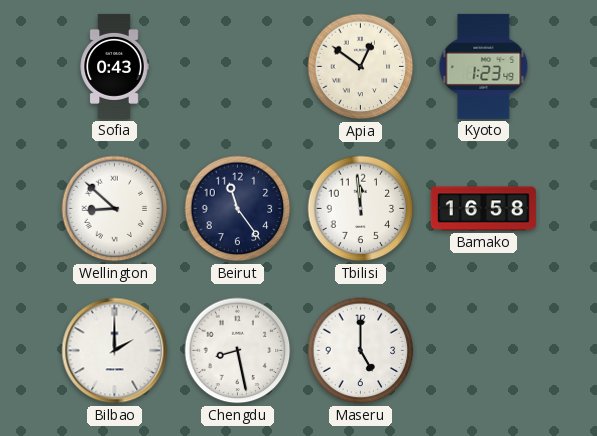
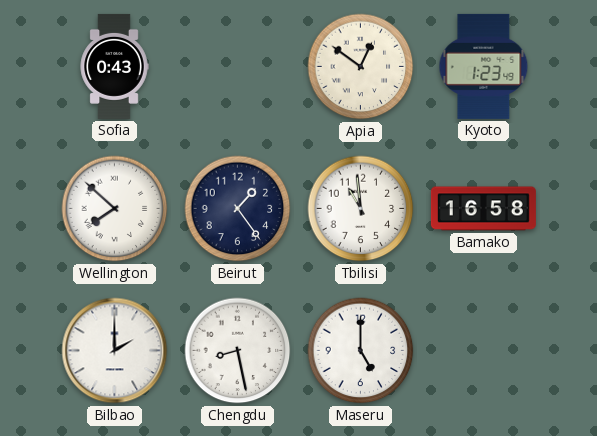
Wellington: 8:52 -> 7:52 (115, 209)
Beirut: 11:24 -> 1:24 (238, 209)
Tbilisi: 11:59 -> 10:59 (361, 209)
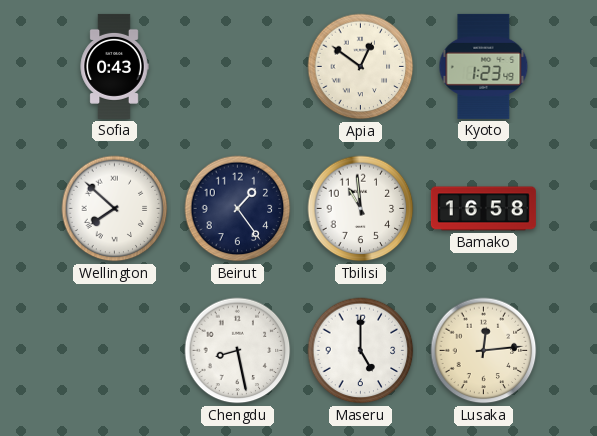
Bilbao: 2:00 -> none (115, 351)
Lusaka: none -> 12:14 (484, 351)
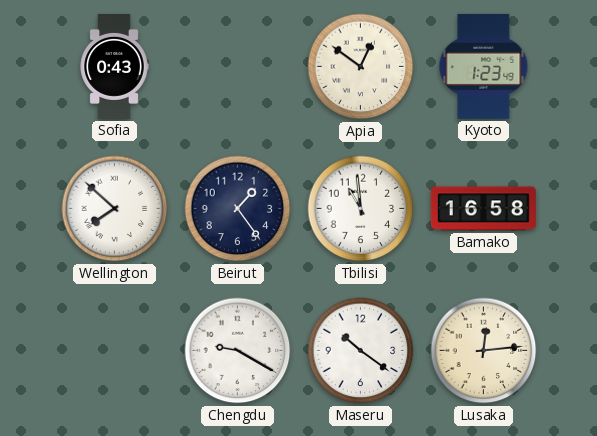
Chengdu: 8:28 -> 9:20 (238, 351)
Maseru: 5:00 -> 10:21 (361, 351)
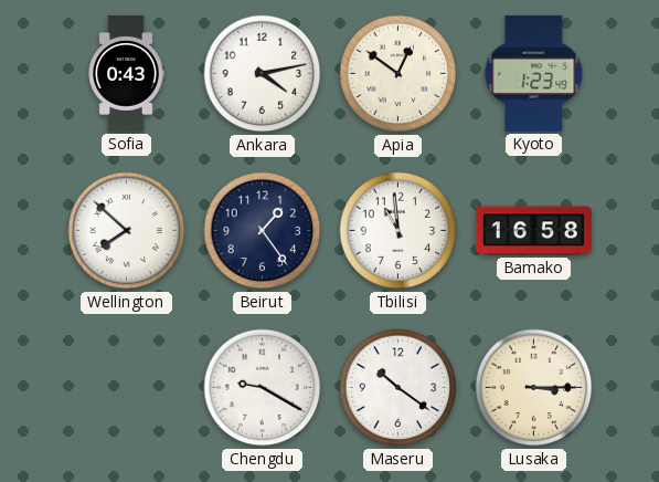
Ankara: none -> 4:13 (263, 74)
Lusaka: 12:14 -> 3:15 (534, 388)
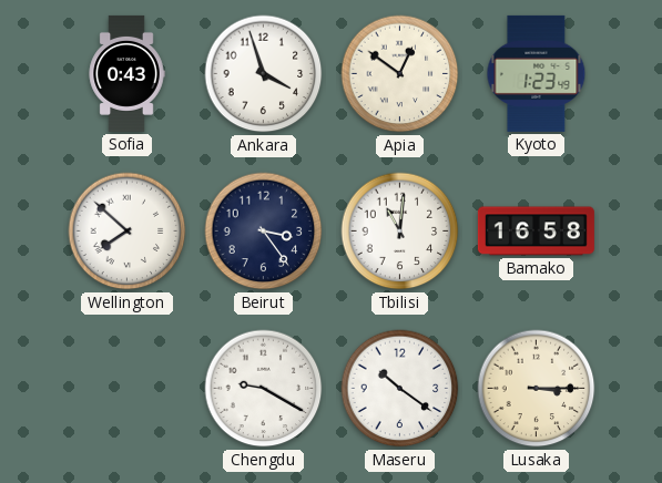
Ankara: 4:13 -> 3:57 (264, 74)
Beirut: 1:24 -> 3:24 (264, 232)
Tbilisi: 10:59 -> 11:01 (400, 232)
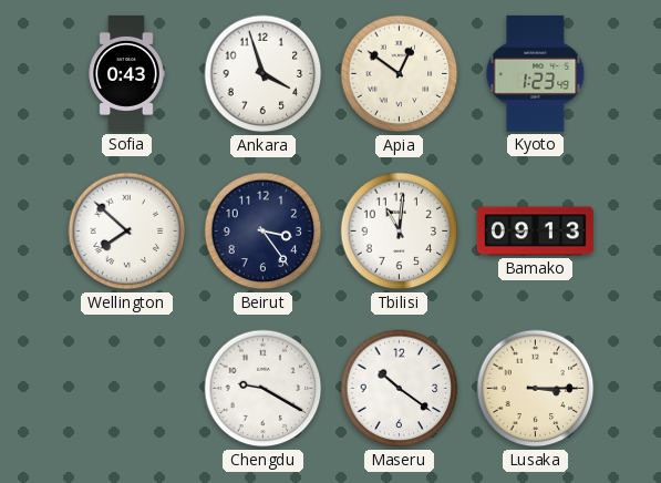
Bamako: 16:58 -> 09:13 (535, 232)
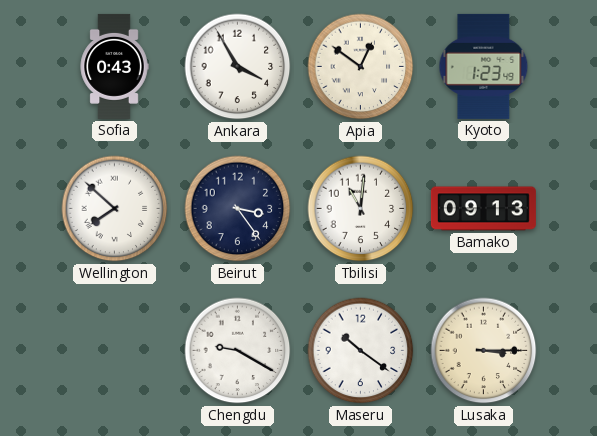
Ankara: 3:57 -> 3:55 (238, 67)
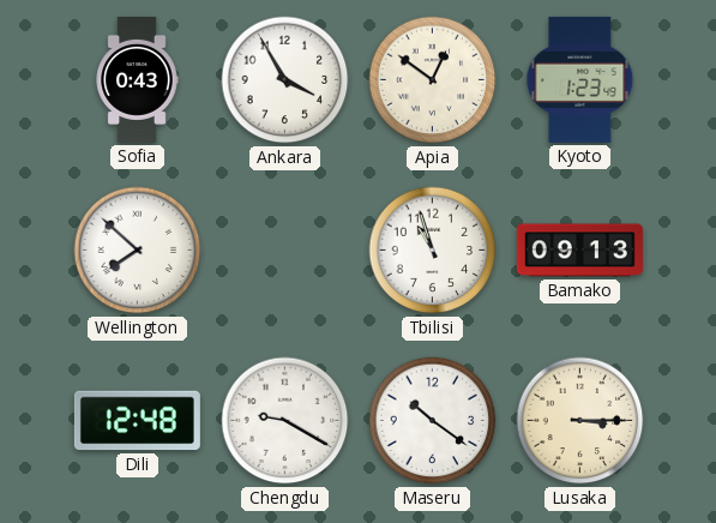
Beirut: 3:24 -> none (238, 209)
Tbilisi: 11:01 -> 10:57 (433, 251)
Dili: none -> 12:48 (137, 421)
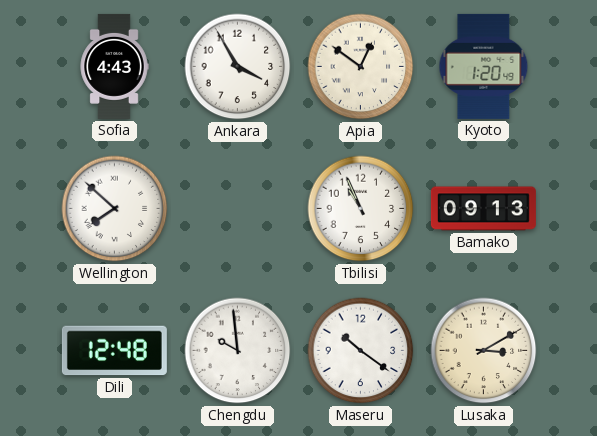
Sofia: 0:43 -> 4:43 (114, 66)
Kyoto: 1:23 -> 1:20 (484, 66)
Tbilisi: 10:57 -> 10:56 (361, 209)
Chengdu: 9:20 -> 9:59 (238, 351)
Lusaka: 3:15 -> 3:10 (484, 351)
